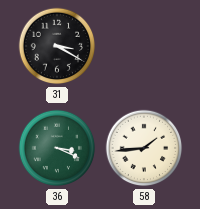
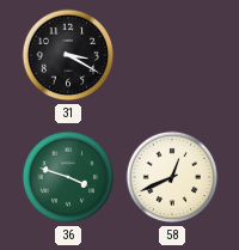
36: 3:19 -> 3:48 (68, 177)
58: 1:44 -> 12:41 (172, 177)
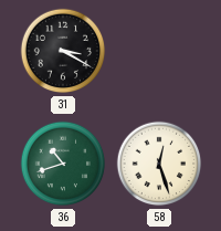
36: 3:48 -> 10:42 (63, 164)
58: 12:41 -> 12:27 (159, 164)
